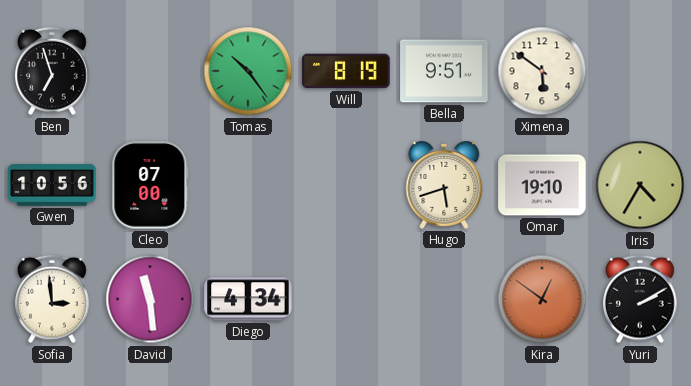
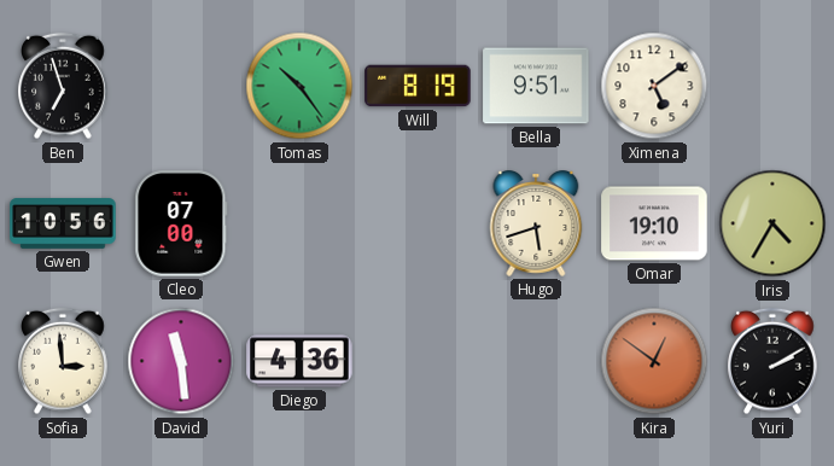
Ximena: 5:51 -> 5:09 (654, 86)
Diego: 4:34 -> 4:36 (299, 361)
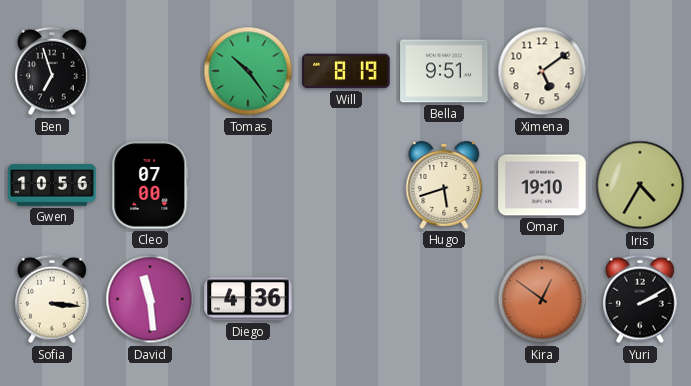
Sofia: 2:59 -> 3:16 (52, 299)
